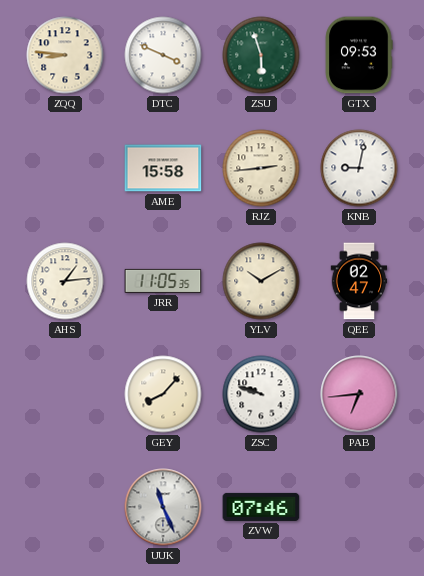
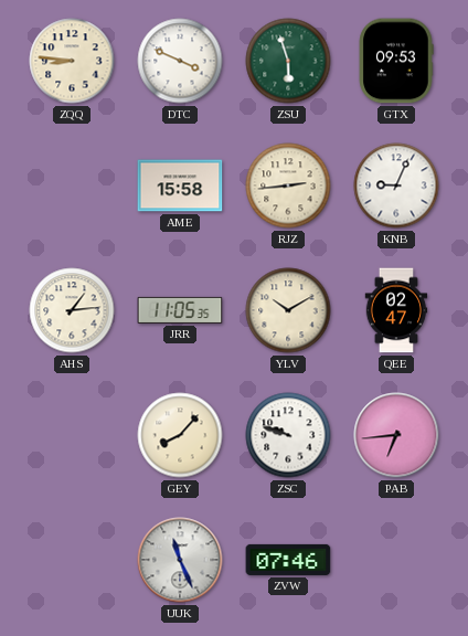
KNB: 9:02 -> 9:04 (396, 185)
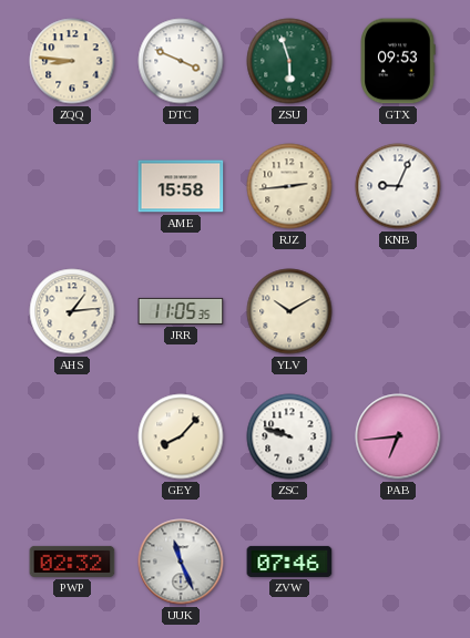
QEE: 02:47 -> none (396, 310)
PWP: none -> 02:32 (72, 562)
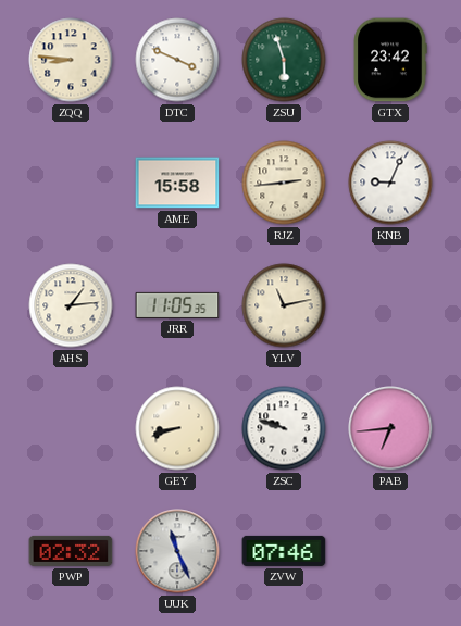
GTX: 09:53 -> 23:42 (390, 60)
YLV: 10:10 -> 11:13 (284, 305)
GEY: 8:07 -> 8:42 (177, 428)
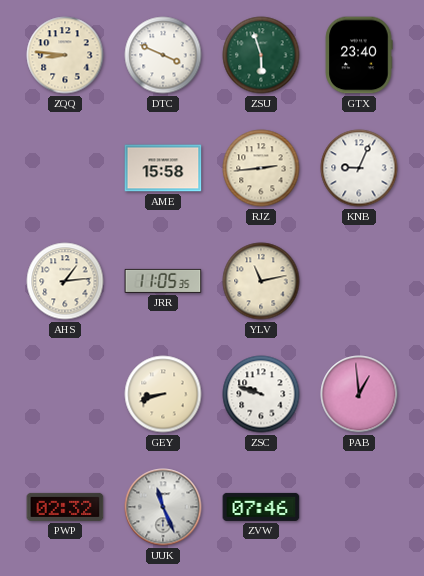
GTX: 23:42 -> 23:40 (359, 55)
PAB: 6:44 -> 12:59 (359, 394)
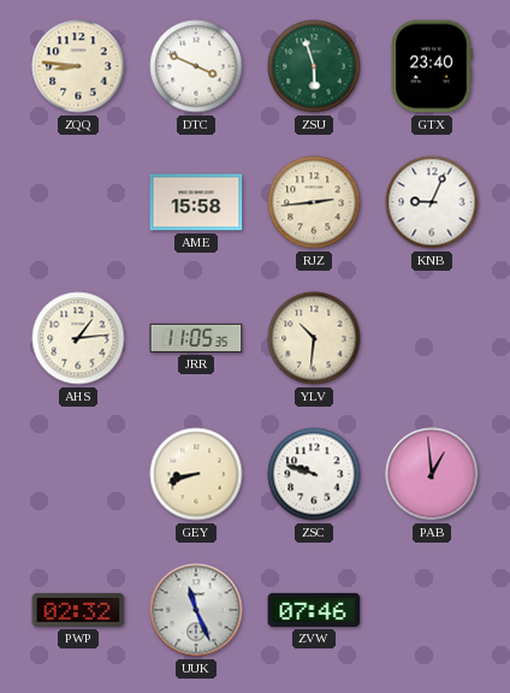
YLV: 11:13 -> 10:31 (314, 338)
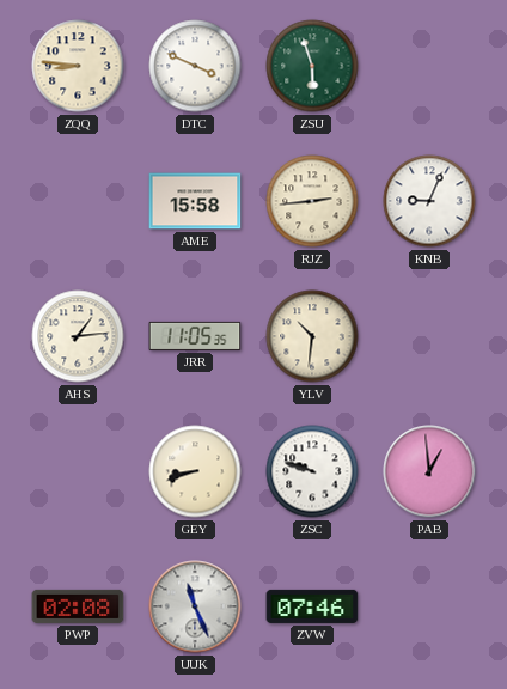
GTX: 23:40 -> none (432, 66)
PWP: 02:32 -> 02:08 (78, 606)
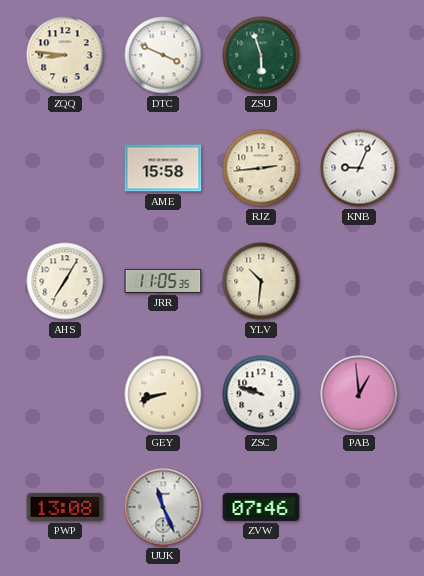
AHS: 1:14 -> 7:05 (65, 281)
PWP: 02:08 -> 13:08 (65, 507)
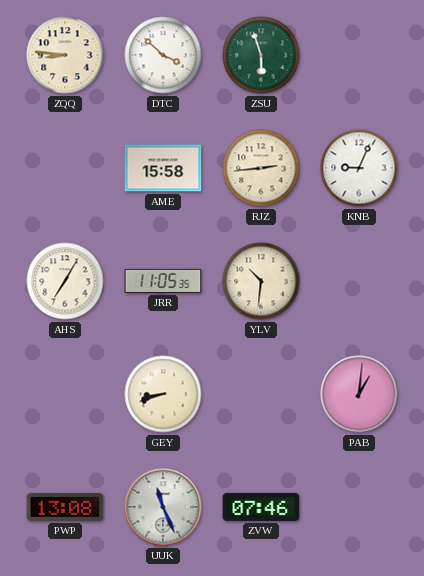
DTC: 3:49 -> 3:52 (163, 55)
ZSC: 9:48 -> none (261, 394)
PAB: 12:59 -> 1:01 (359, 394)
